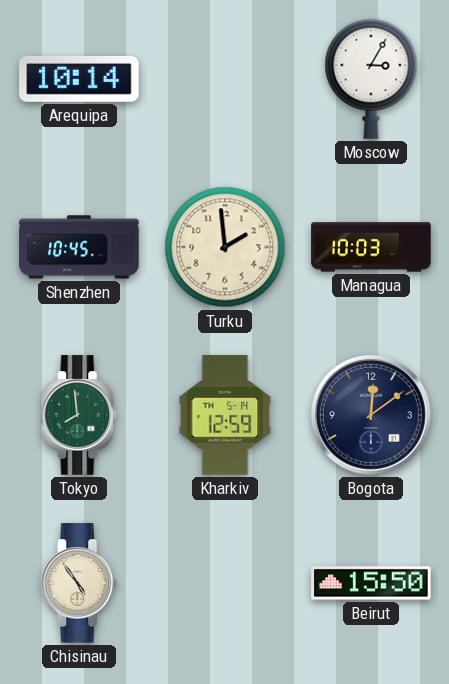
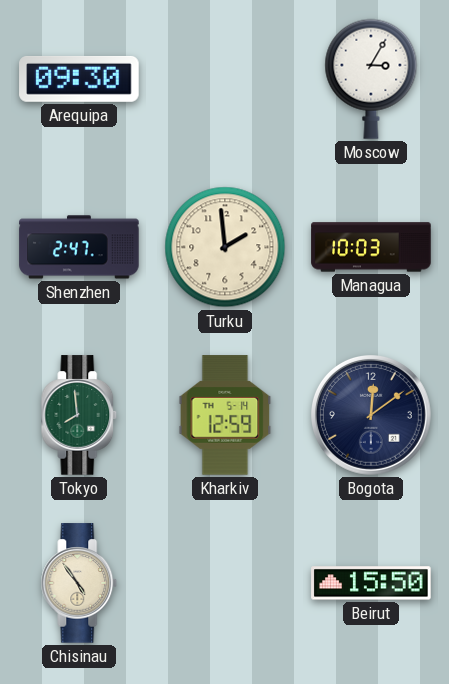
Arequipa: 10:14 -> 09:30 (79, 79)
Shenzhen: 10:45 -> 2:47 (79, 247)
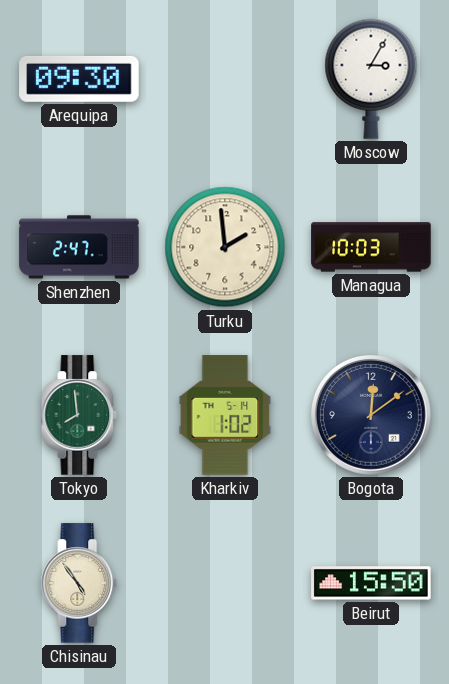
Kharkiv: 12:59 -> 1:02 (225, 415)
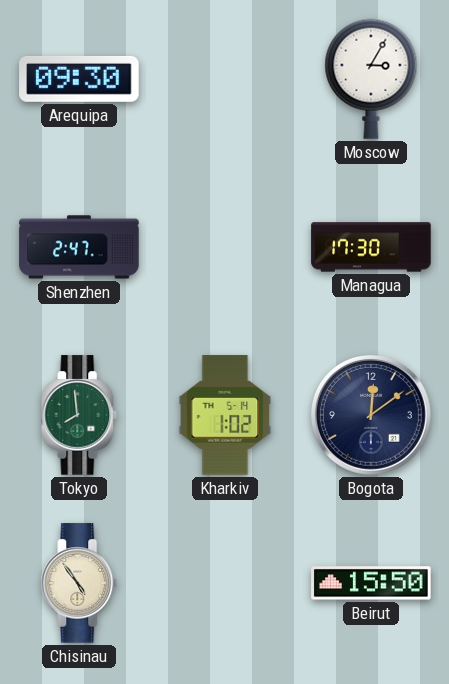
Turku: 1:59 -> none (225, 247)
Managua: 10:03 -> 17:30 (371, 247)
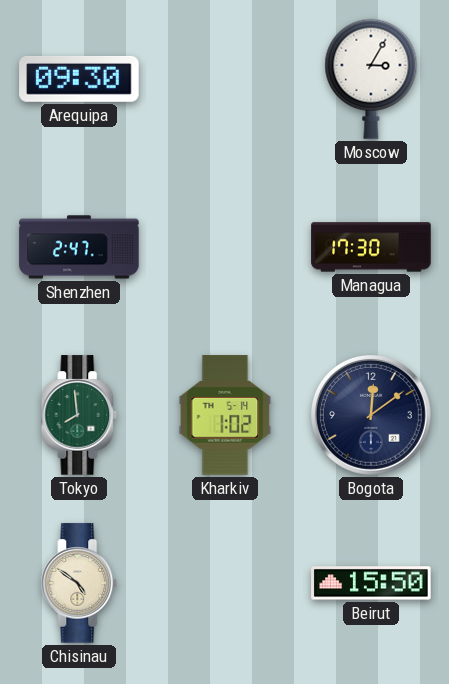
Chisinau: 4:54 -> 4:51 (79, 583)
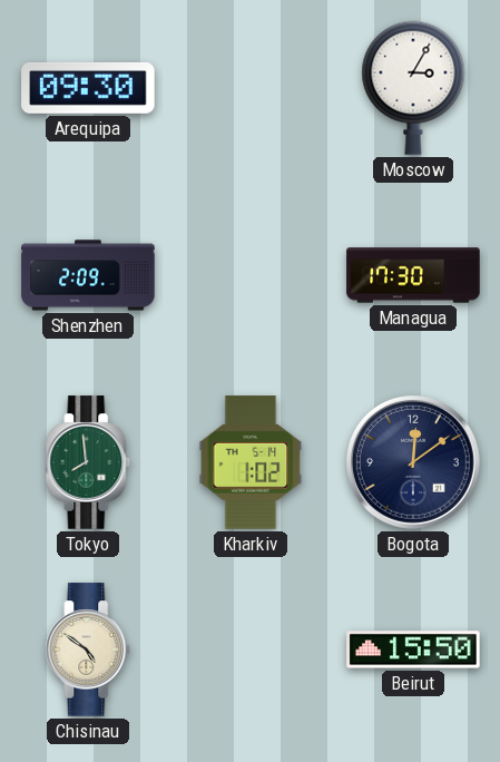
Shenzhen: 2:47 -> 2:09 (88, 275)
